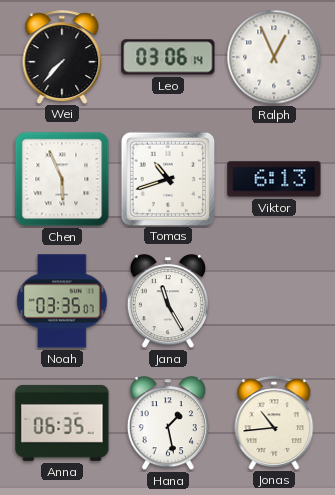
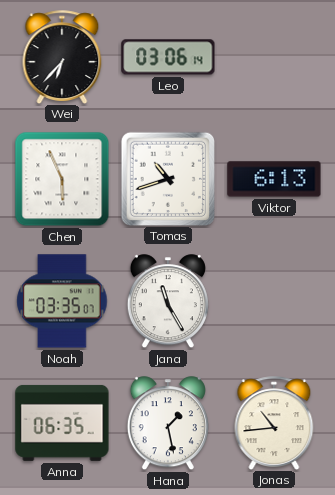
Wei: 7:37 -> 6:37 (62, 57)
Ralph: 12:56 -> none (274, 57)
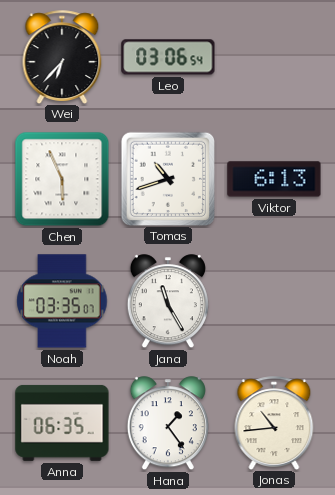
Leo: 03:06:14 -> 03:06:54 (168, 57)
Hana: 1:28 -> 1:24 (168, 424)
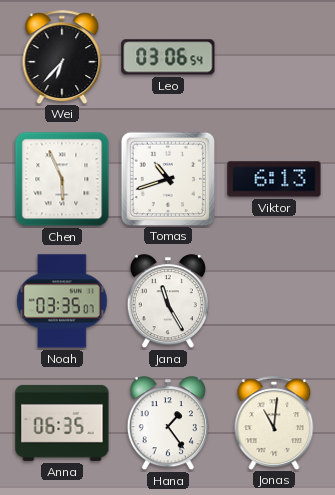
Jonas: 10:44 -> 11:01 (274, 423)
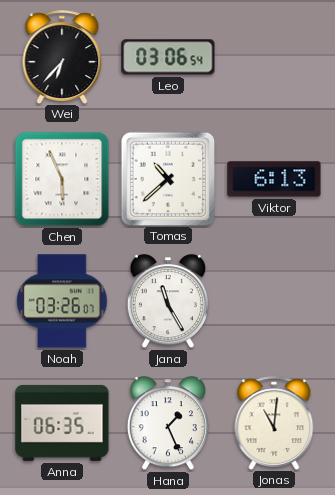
Tomas: 10:42 -> 10:38 (167, 178)
Noah: 03:35 -> 03:26 (62, 301)
Hana: 1:24 -> 1:26 (168, 424)
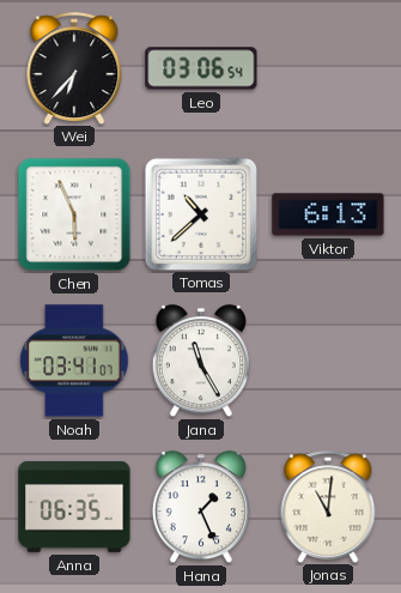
Noah: 03:26 -> 03:41 (74, 361)
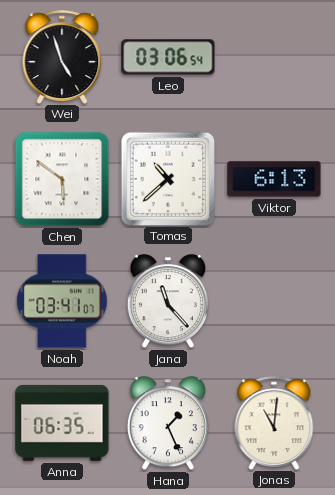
Wei: 6:37 -> 4:57 (62, 57)
Chen: 5:56 -> 5:51 (62, 179)
Jana: 11:25 -> 11:23 (168, 302)
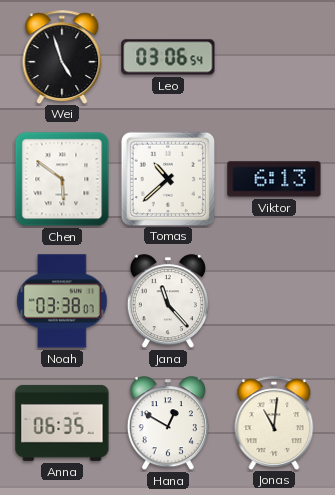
Noah: 03:41 -> 03:38 (62, 301)
Hana: 1:26 -> 12:50 (168, 424)
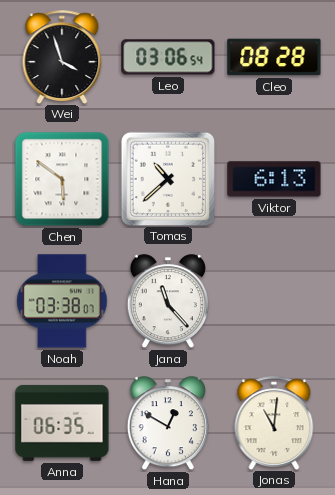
Wei: 4:57 -> 3:57 (62, 57)
Cleo: none -> 08:28 (274, 57)
